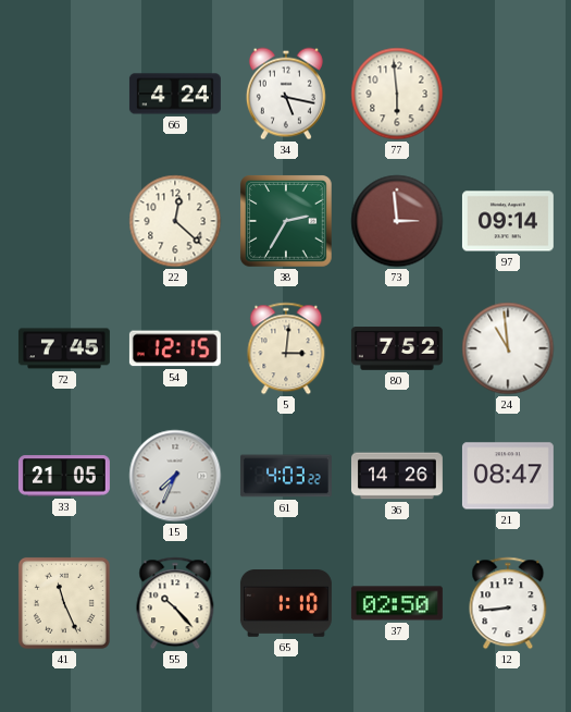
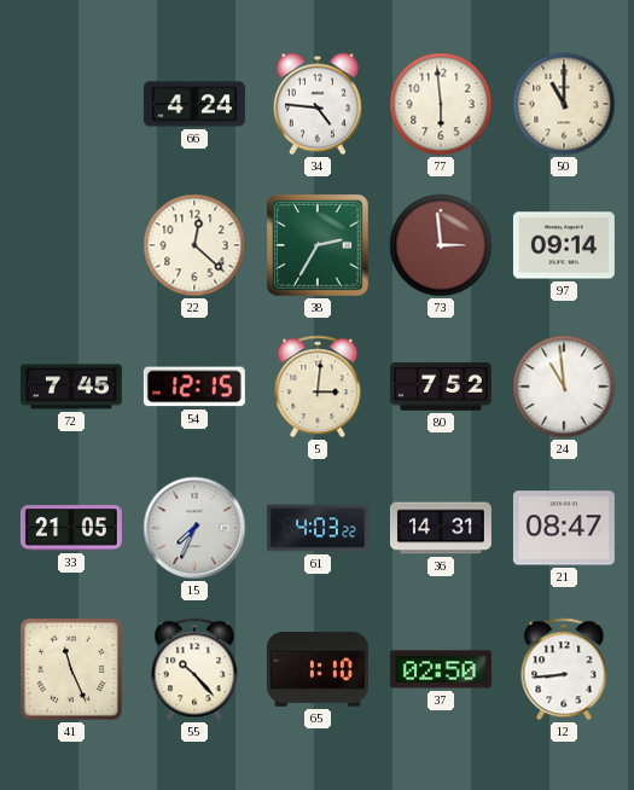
34: 5:17 -> 4:46 (318, 104)
50: none -> 11:00 (564, 104)
36: 14:26 -> 14:31 (441, 528)
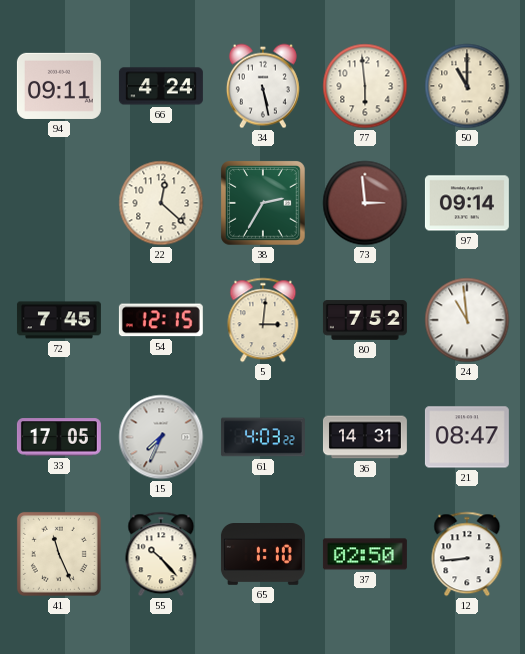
94: none -> 09:11 (59, 86)
34: 4:46 -> 5:28 (263, 86)
33: 21:05 -> 17:05 (59, 437)
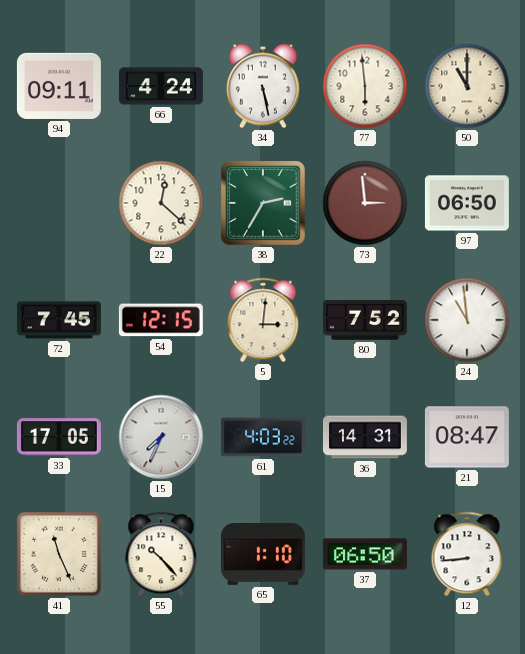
97: 09:14 -> 06:50 (467, 203)
37: 02:50 -> 06:50 (365, 554)
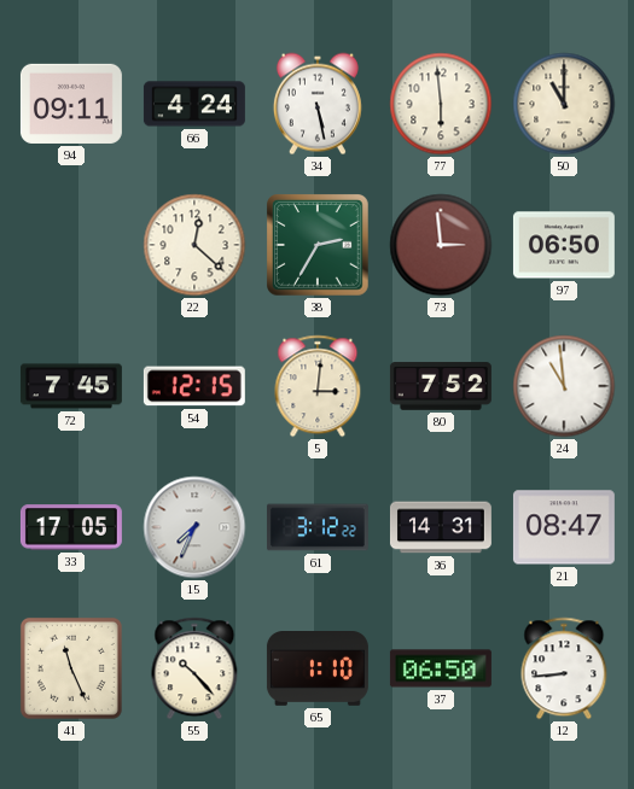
61: 4:03 -> 3:12 (318, 527)
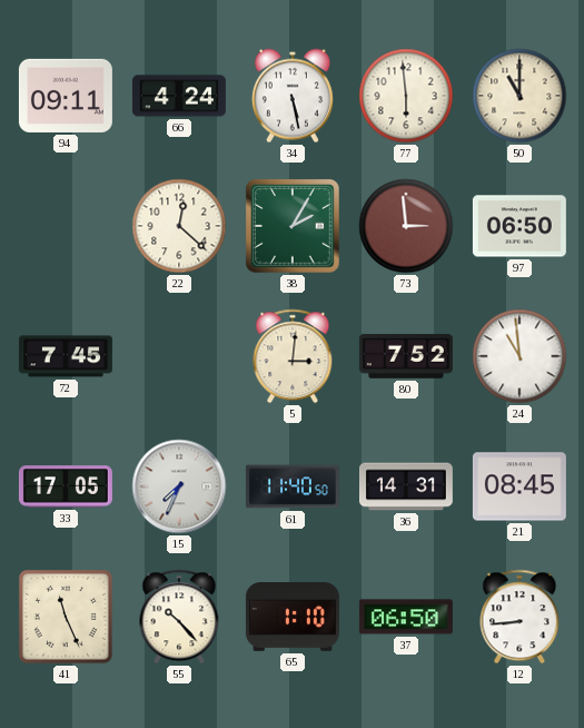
38: 2:35 -> 2:05 (294, 227)
54: 12:15 -> none (194, 386)
61: 3:12 -> 11:40 (293, 486)
21: 08:47 -> 08:45 (519, 486)
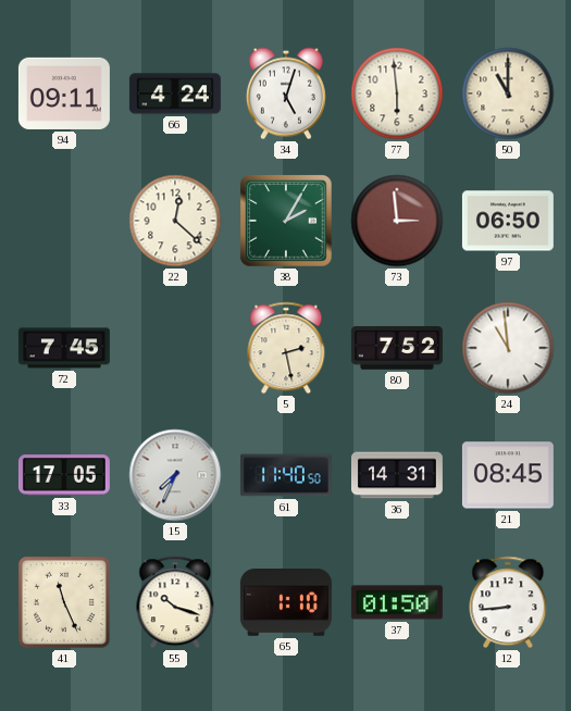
34: 5:28 -> 5:03 (286, 93)
5: 3:01 -> 2:28 (286, 348)
55: 10:23 -> 10:18 (175, 602)
37: 06:50 -> 01:50 (397, 602)
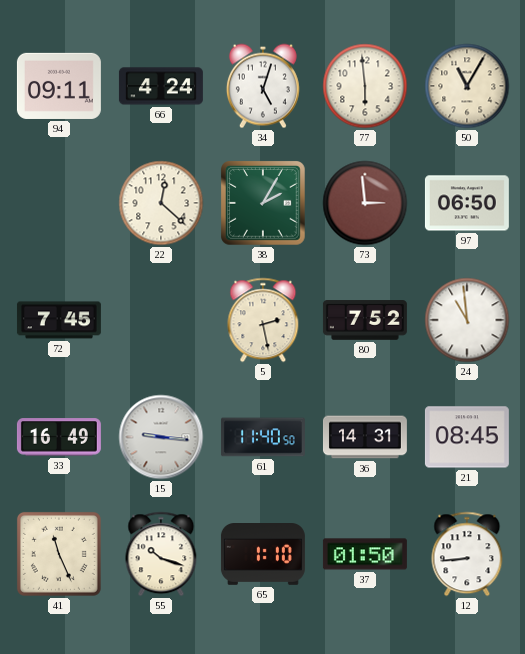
50: 11:00 -> 11:05 (467, 86)
33: 17:05 -> 16:49 (59, 437)
15: 7:34 -> 9:16 (161, 437)
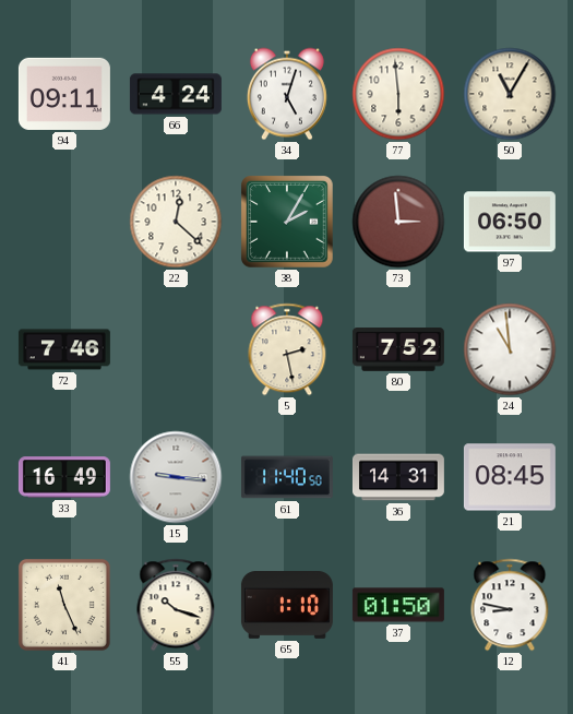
72: 7:45 -> 7:46 (64, 349)
12: 8:44 -> 8:47 (510, 605)
